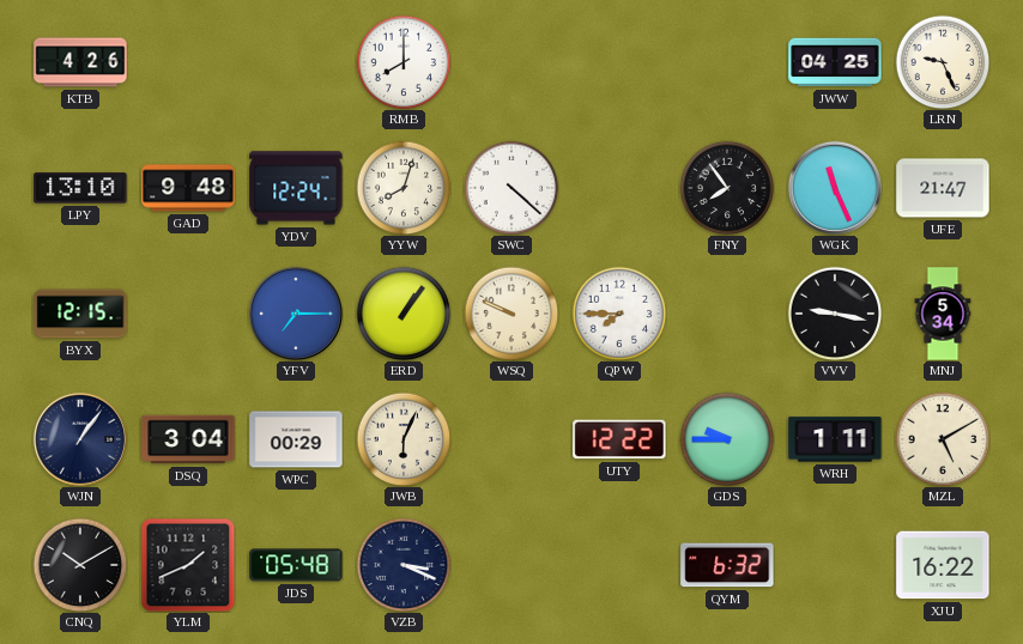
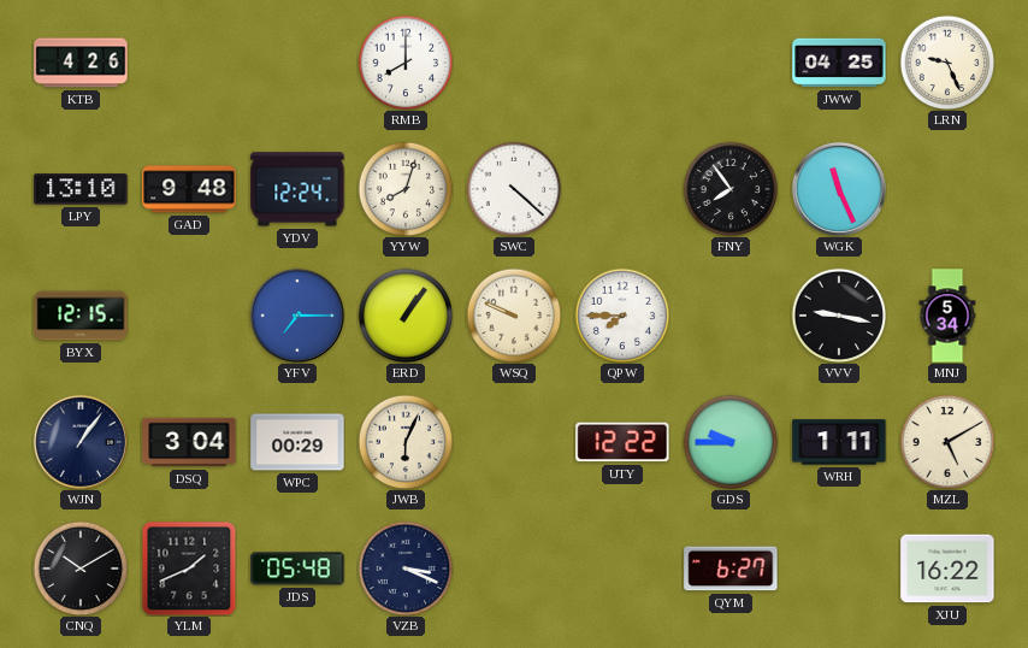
UFE: 21:47 -> none (943, 188)
QYM: 6:32 -> 6:27 (731, 569)
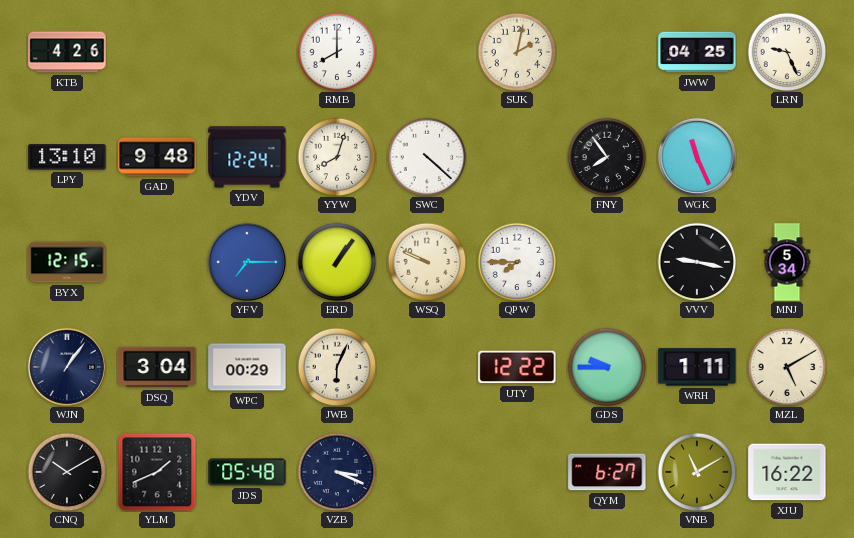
SUK: none -> 2:02 (517, 52)
VNB: none -> 11:10 (697, 472)
